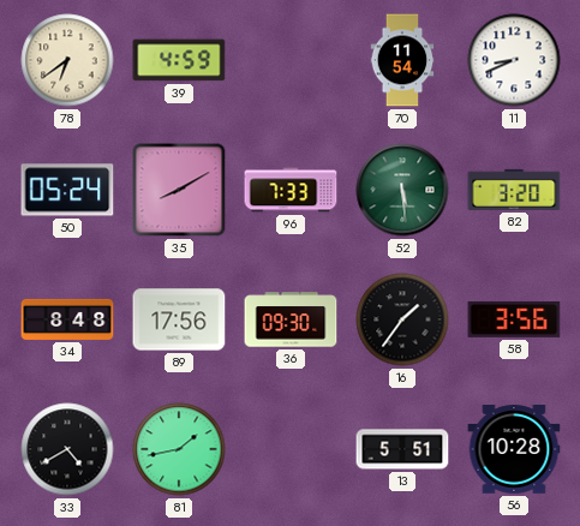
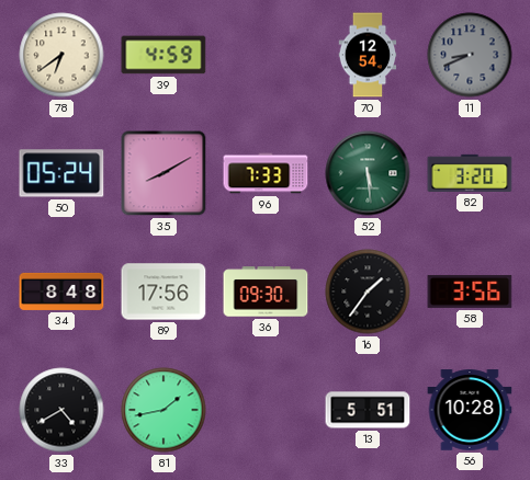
70: 11:54 -> 12:54 (368, 55)
11 dial: white -> grey (470, 55)
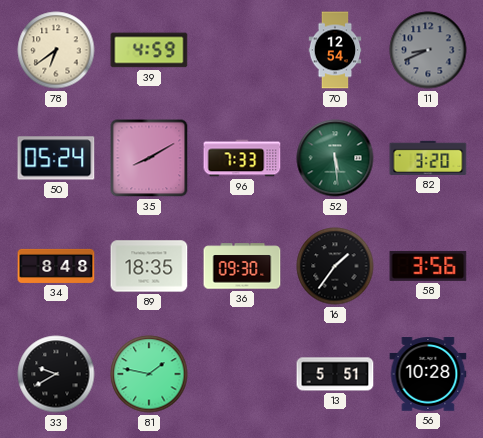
89: 17:56 -> 18:35 (149, 266)
33: 4:40 -> 9:40 (56, 374)
81: 1:43 -> 1:47 (149, 374)
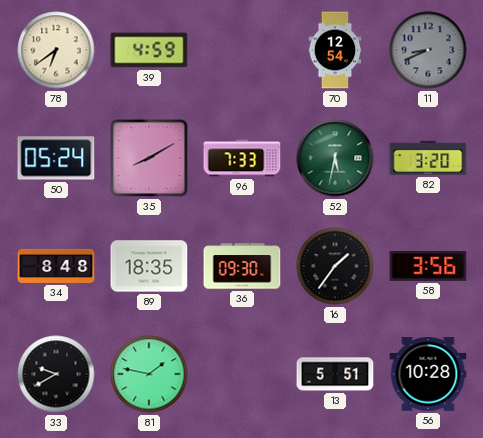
52: 5:29 -> 5:32 (335, 158)
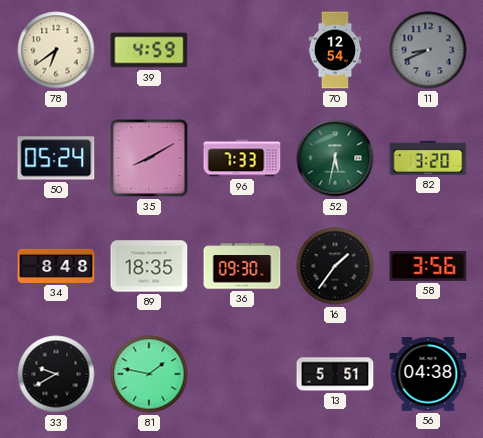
56: 10:28 -> 04:38 (428, 374)
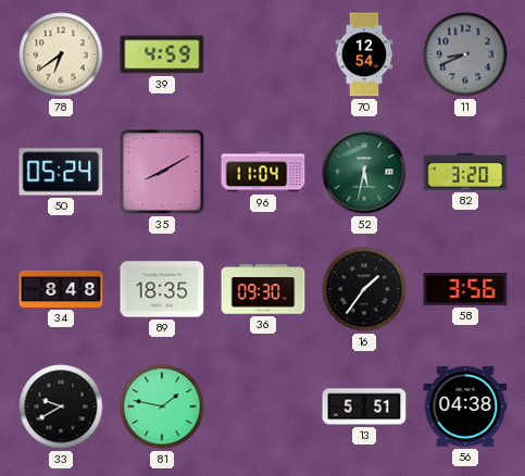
96: 7:33 -> 11:04 (263, 172)
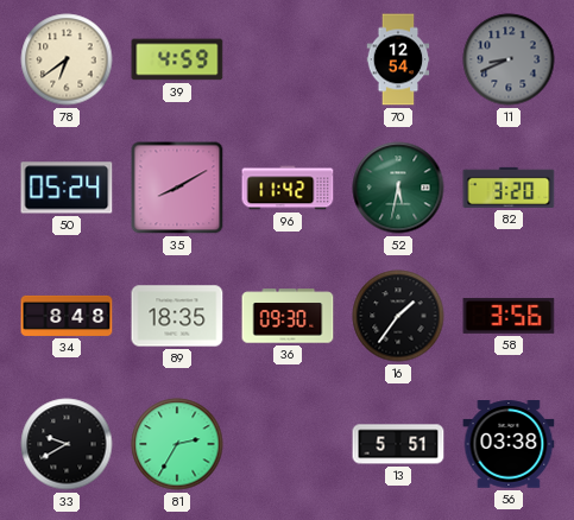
96: 11:04 -> 11:42 (288, 188)
81: 1:47 -> 2:35 (177, 444)
56: 04:38 -> 03:38 (509, 444)
